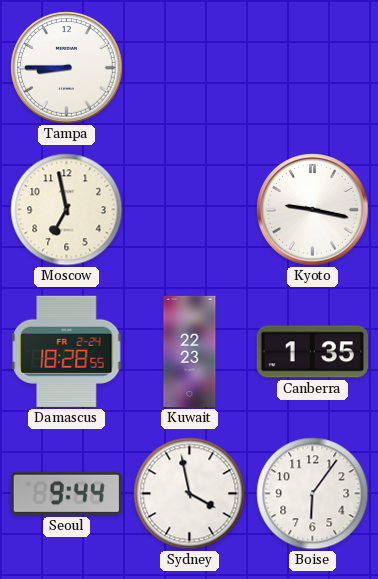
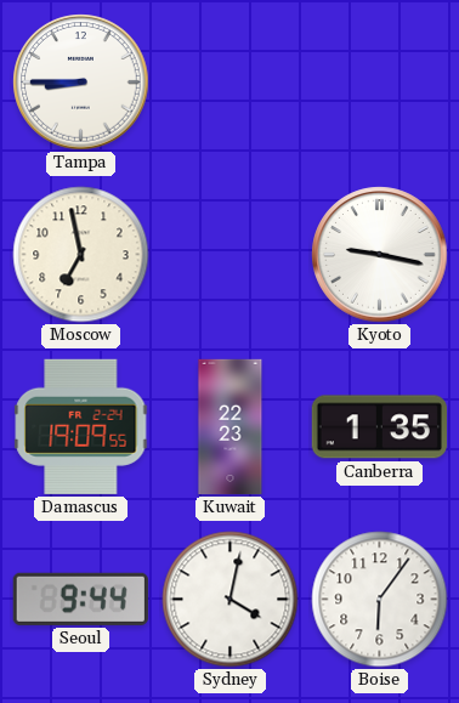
Damascus: 18:28 -> 19:09 (81, 426)
Sydney: 3:58 -> 4:02 (231, 600)
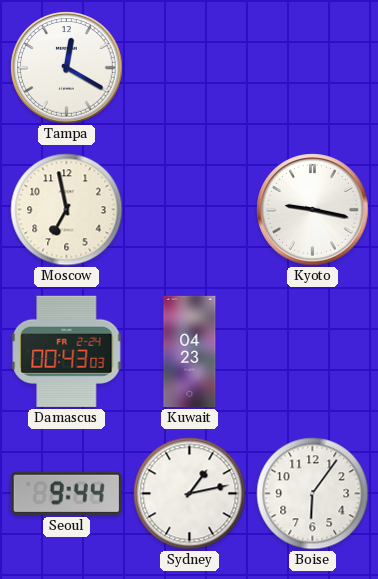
Tampa: 8:45 -> 12:20 (67, 68)
Damascus: 19:09 -> 00:43 (67, 351)
Kuwait: 22:23 -> 04:23 (190, 352)
Canberra: 1:35 -> none (379, 427)
Sydney: 4:02 -> 1:13 (190, 494)
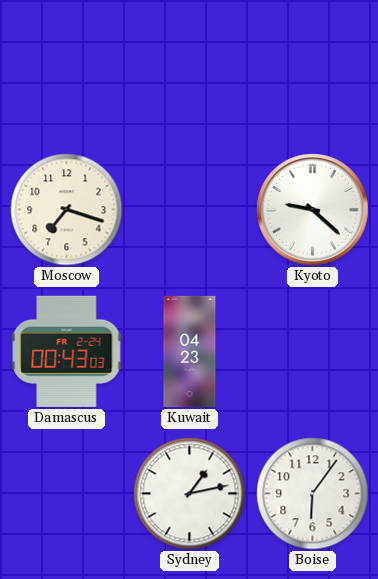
Tampa: 12:20 -> none (67, 68)
Moscow: 6:58 -> 7:18 (67, 210)
Kyoto: 9:17 -> 9:22 (313, 210)
Seoul: 9:44 -> none (66, 493)
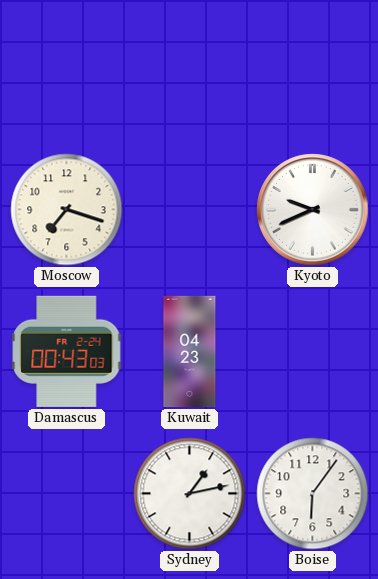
Kyoto: 9:22 -> 9:41 (313, 210)
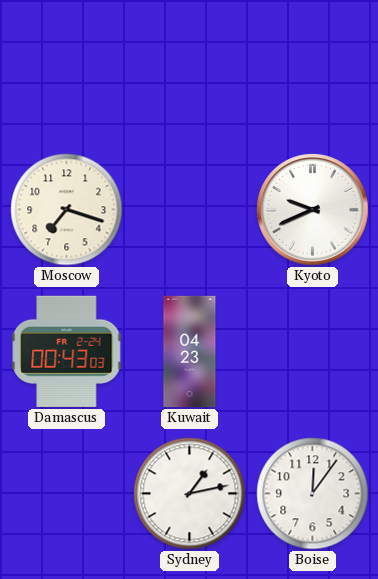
Boise: 6:06 -> 12:06 (313, 494)
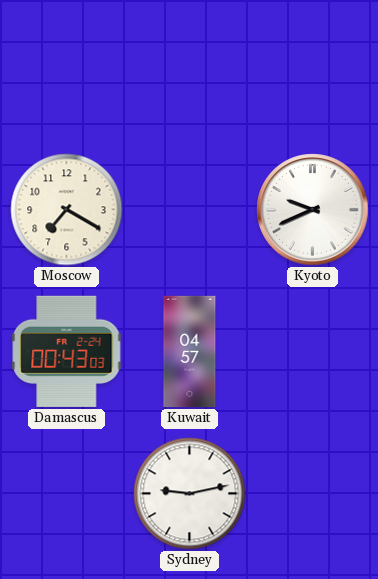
Moscow: 7:18 -> 7:20 (67, 210)
Kuwait: 04:23 -> 04:57 (190, 352)
Sydney: 1:13 -> 9:13 (190, 494)
Boise: 12:06 -> none (313, 494)
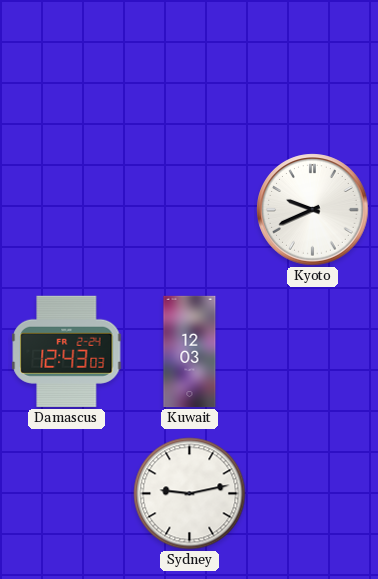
Moscow: 7:20 -> none (67, 210)
Damascus: 00:43 -> 12:43 (67, 351)
Kuwait: 04:57 -> 12:03 (190, 352)
